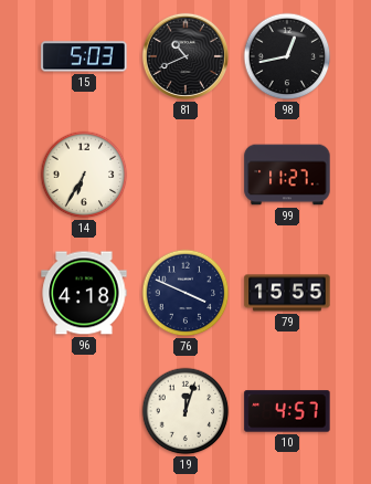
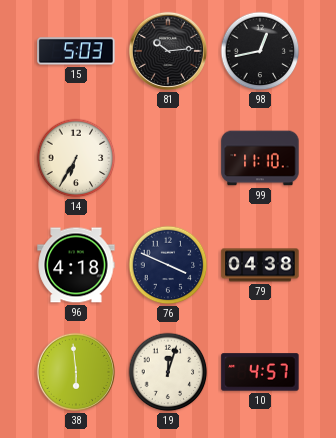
81: 10:41 -> 10:14 (168, 51)
99: 11:27 -> 11:10 (260, 158)
79: 15:55 -> 04:38 (260, 265)
38: none -> 5:59 (76, 372)
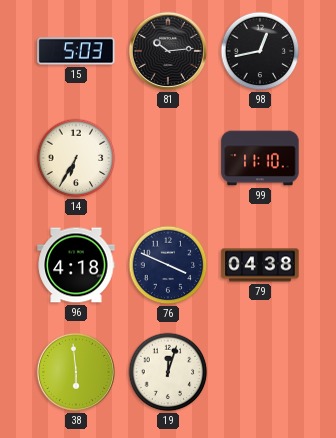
10: 4:57 -> none (260, 372)
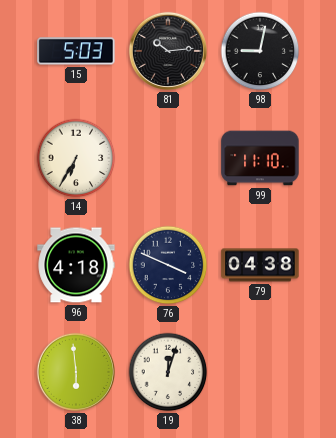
98: 12:43 -> 9:02 (260, 51)
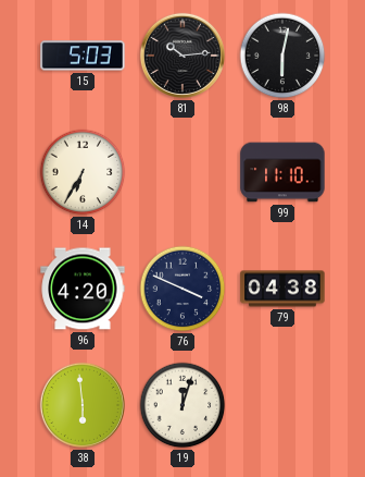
98: 9:02 -> 6:02 (282, 56)
96: 4:18 -> 4:20 (83, 289)
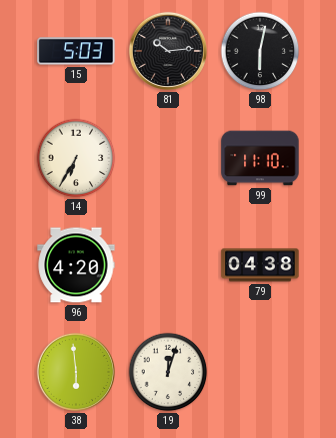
76: 3:49 -> none (182, 289)
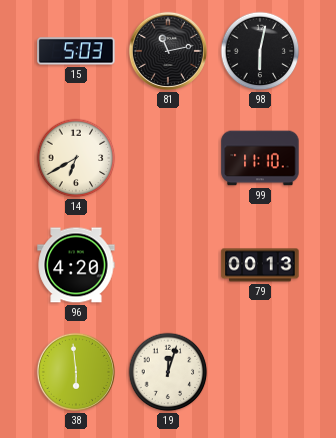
81: 10:14 -> 11:13 (168, 51)
14: 6:35 -> 6:40 (76, 158)
79: 04:38 -> 00:13 (260, 265)
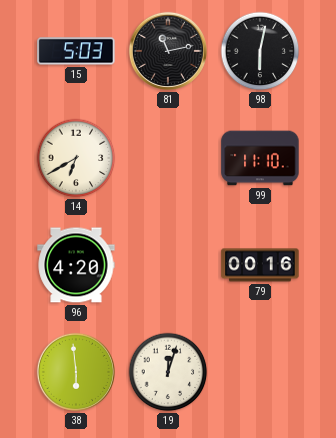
79: 00:13 -> 00:16 (260, 265)
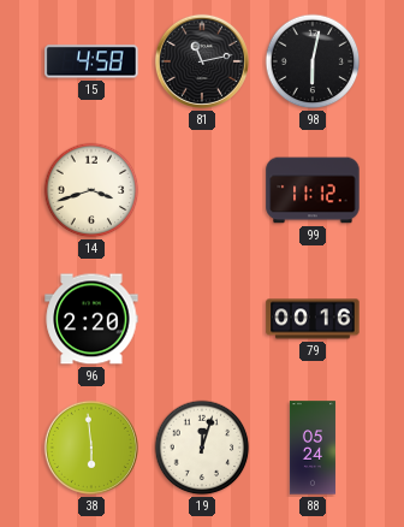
15: 5:03 -> 4:58 (91, 61)
14: 6:40 -> 3:42 (91, 190)
99: 11:10 -> 11:12 (313, 190)
96: 4:20 -> 2:20 (91, 319)
88: none -> 05:24 (313, 448)
